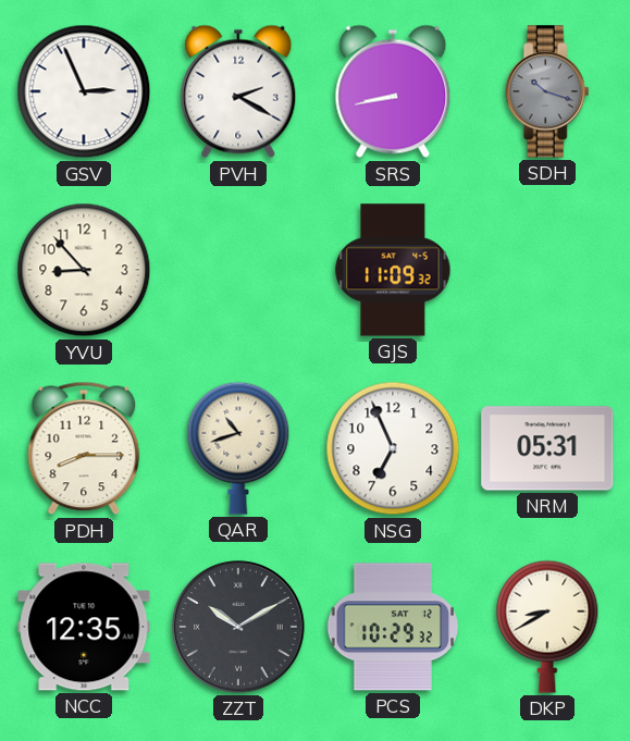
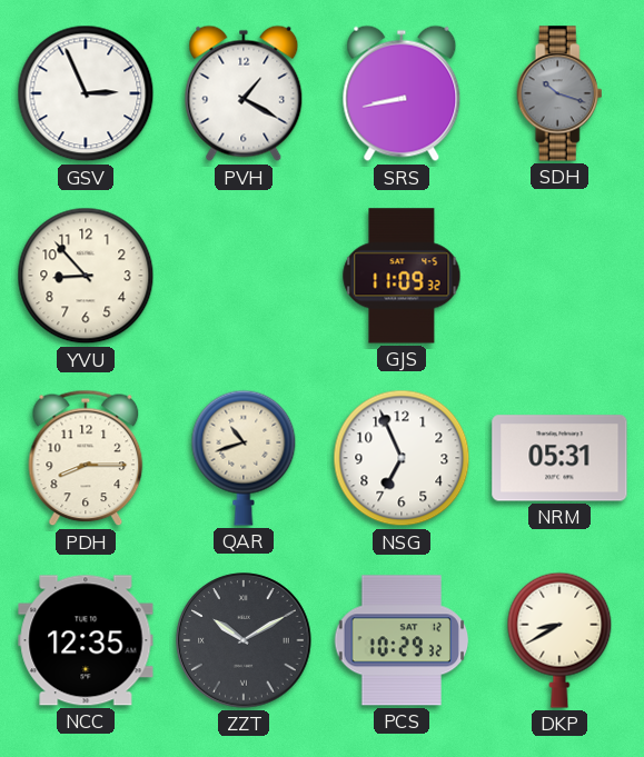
PVH: 2:20 -> 1:20 (244, 93)
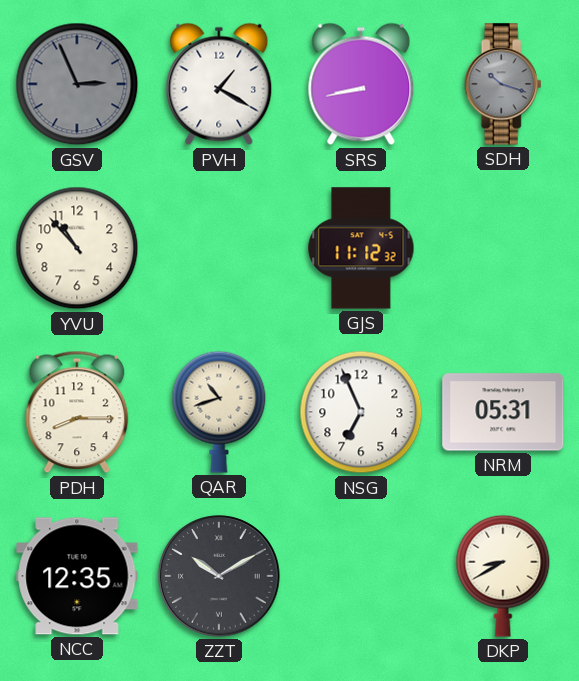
GSV dial: white -> grey (77, 84)
YVU: 8:53 -> 10:53 (77, 248)
GJS: 11:09 -> 11:12 (361, 248)
PCS: 10:29 -> none (402, 640)
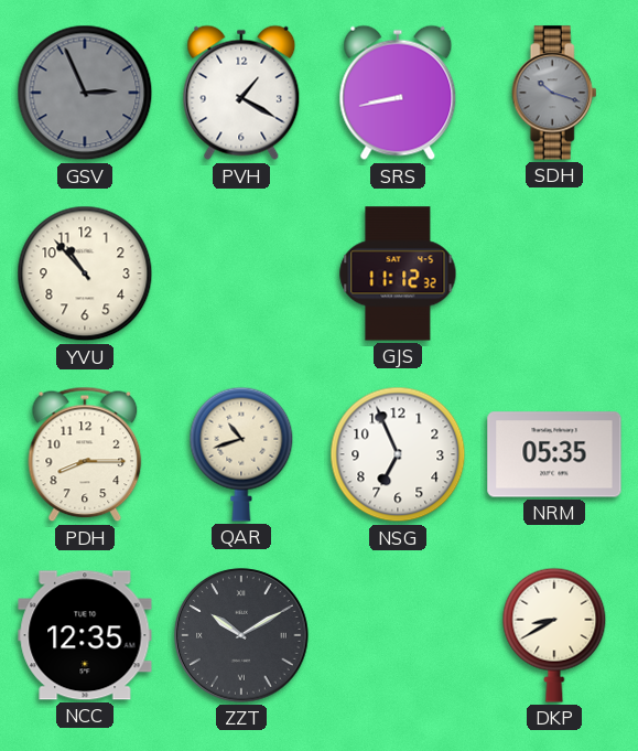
NRM: 05:31 -> 05:35 (554, 454)
